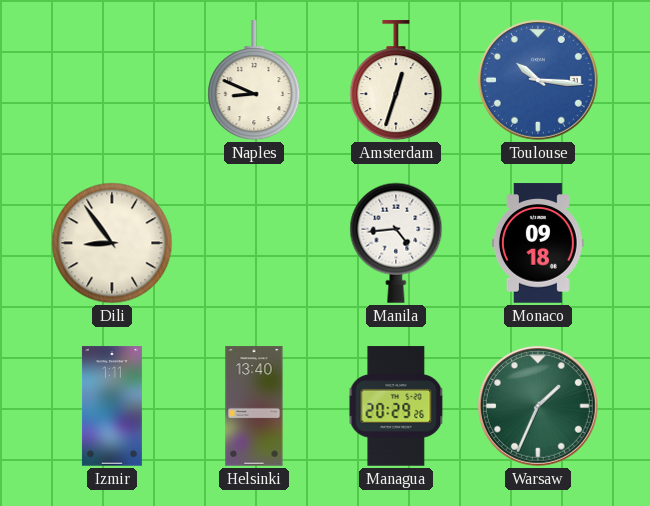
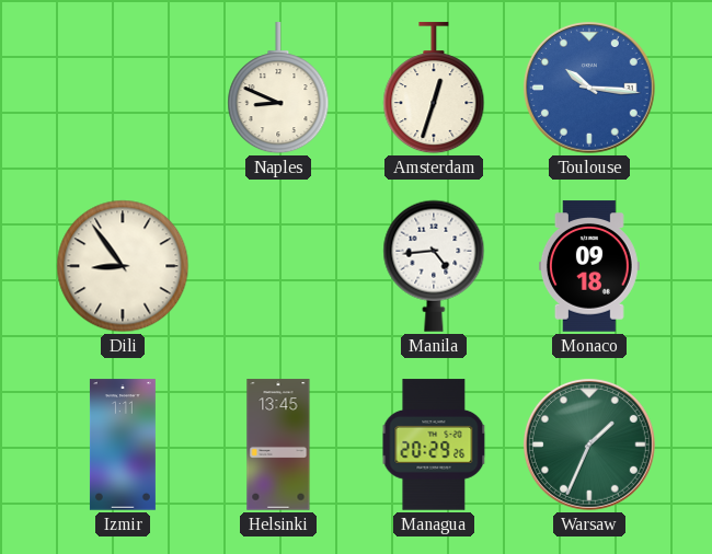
Helsinki: 13:40 -> 13:45 (278, 445)
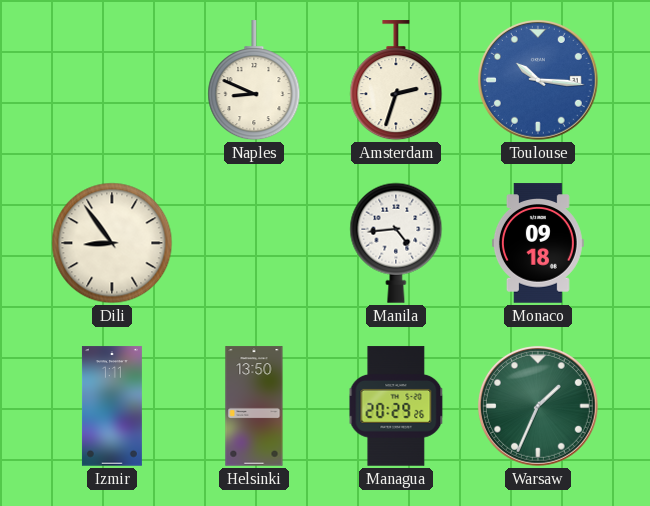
Amsterdam: 12:33 -> 2:33 (396, 81)
Helsinki: 13:45 -> 13:50 (254, 406)
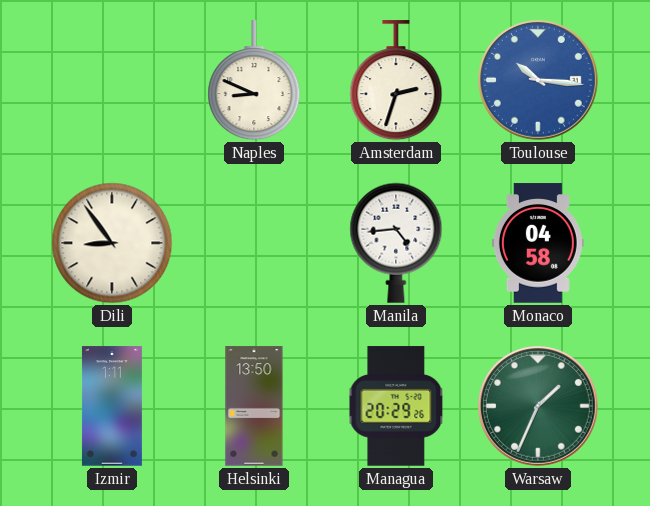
Monaco: 09:18 -> 04:58 (538, 243)
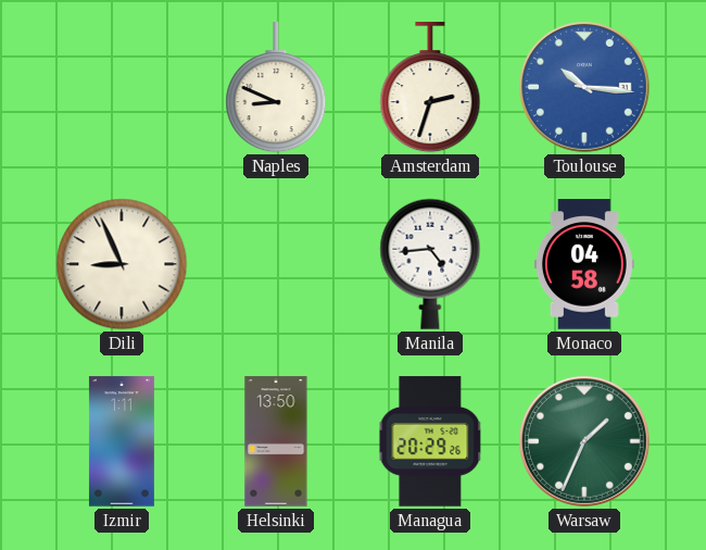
Dili: 8:54 -> 8:56 (122, 264)
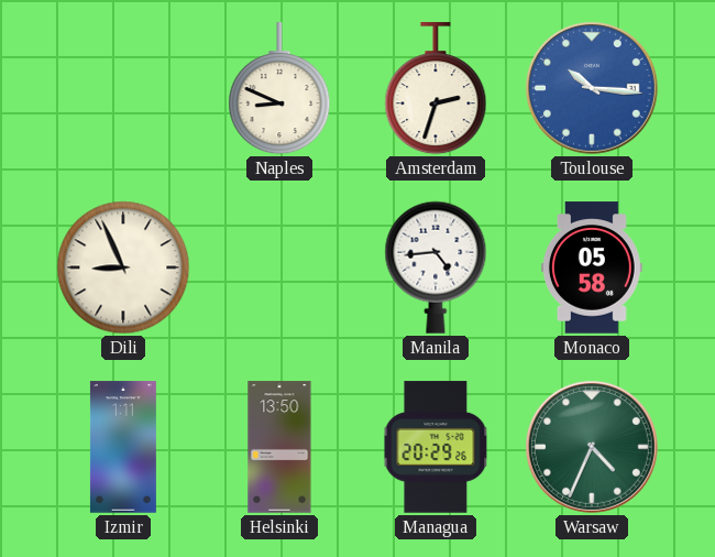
Monaco: 04:58 -> 05:58 (592, 267)
Warsaw: 1:34 -> 4:34 (592, 447)
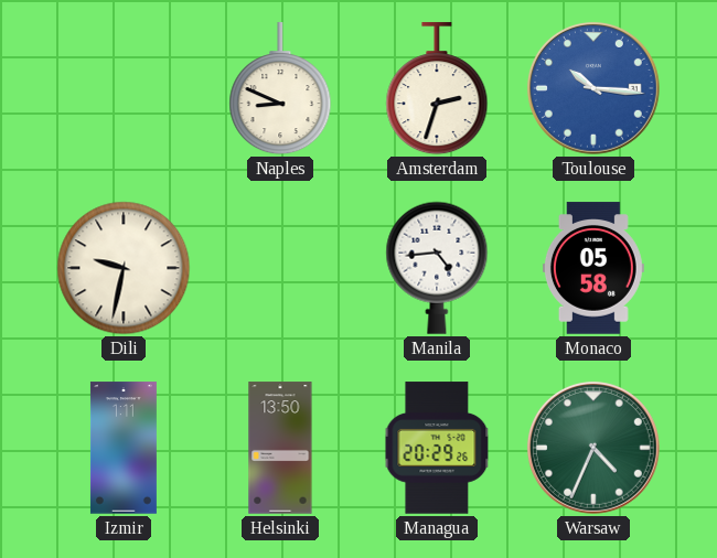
Dili: 8:56 -> 9:32 (124, 268)
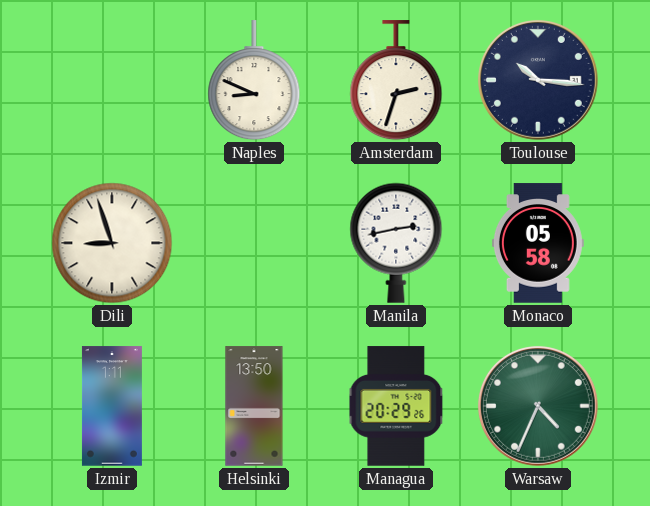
Toulouse dial: blue -> navy (538, 80)
Dili: 9:32 -> 8:57 (112, 243)
Manila: 4:44 -> 2:43 (396, 243)
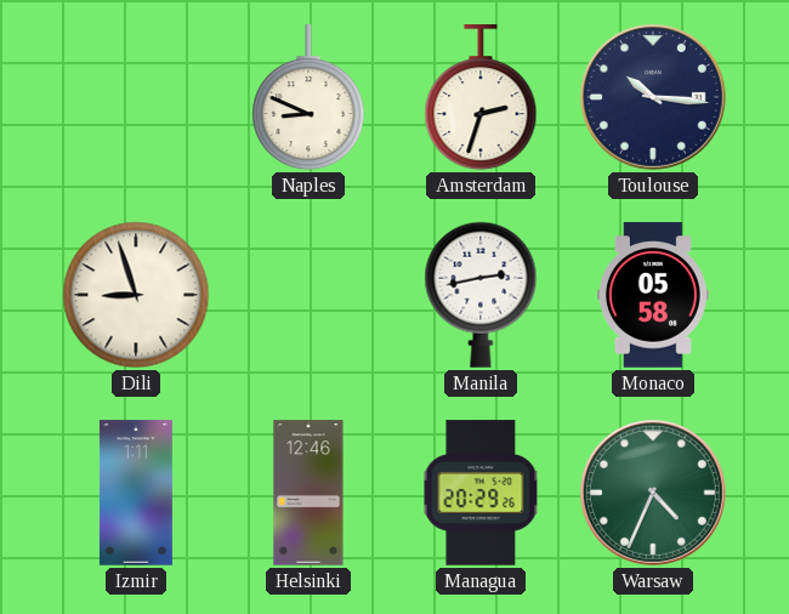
Helsinki: 13:50 -> 12:46 (308, 493)
